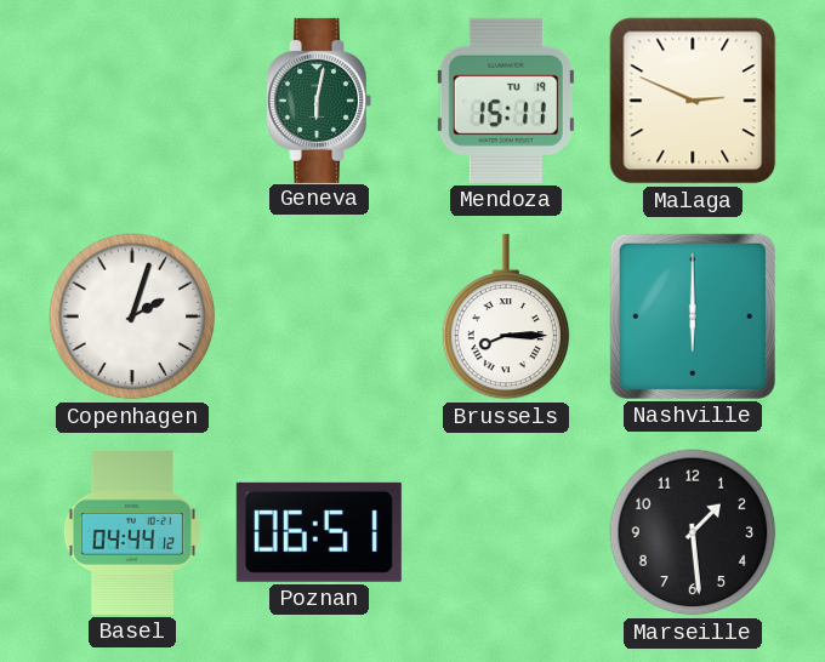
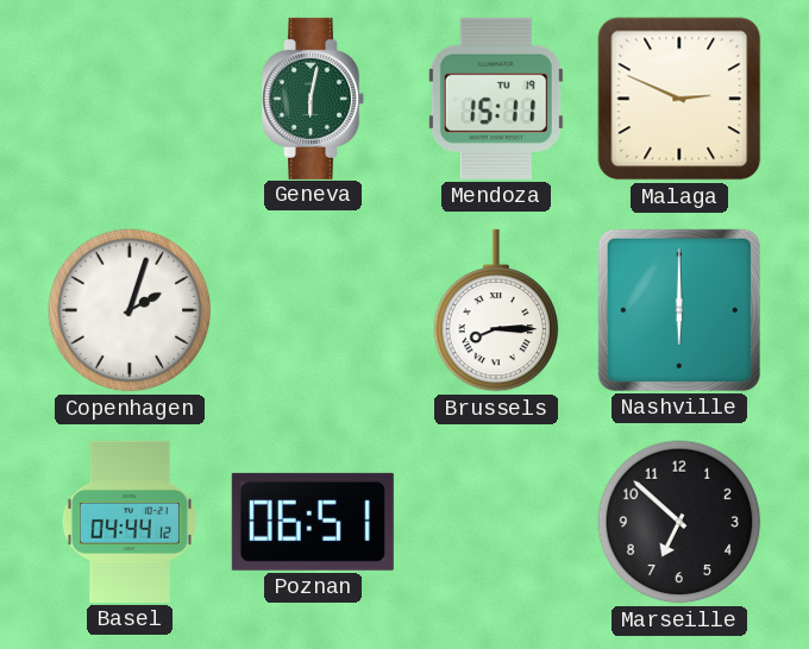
Marseille: 1:29 -> 6:52 (679, 522)
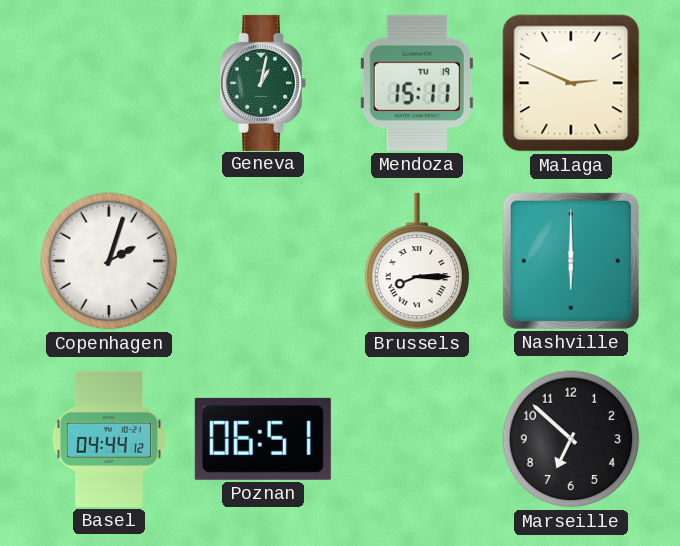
Geneva: 6:02 -> 1:02 (263, 83)
